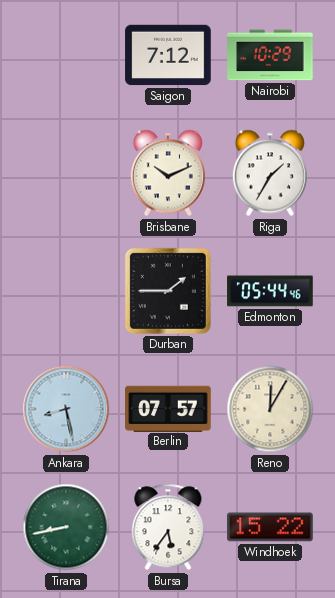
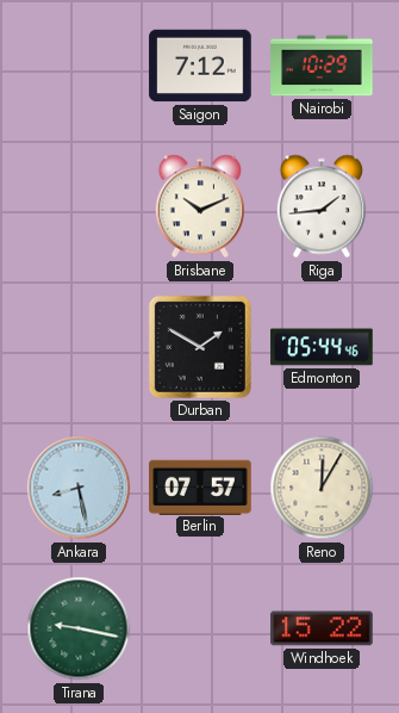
Riga: 1:35 -> 1:44 (322, 206)
Durban: 1:45 -> 1:50 (200, 347)
Tirana: 8:43 -> 9:17 (79, 628)
Bursa: 5:36 -> none (168, 527)
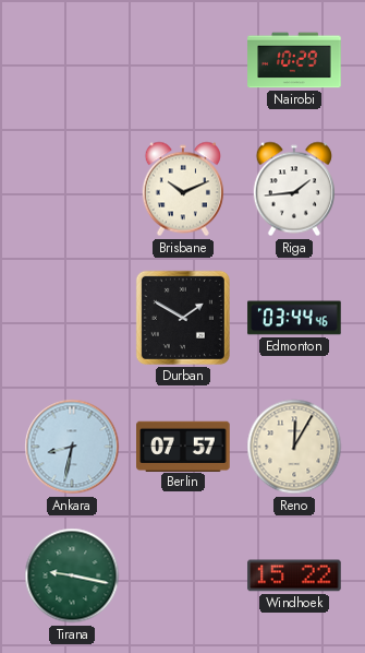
Saigon: 7:12 -> none (200, 66)
Edmonton: 05:44 -> 03:44 (294, 318)
Ankara: 8:28 -> 8:32 (72, 447)
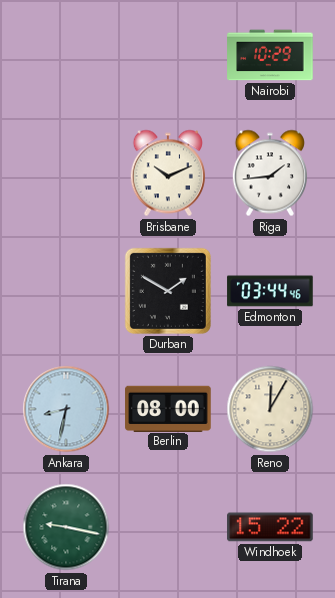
Berlin: 07:57 -> 08:00 (168, 408)
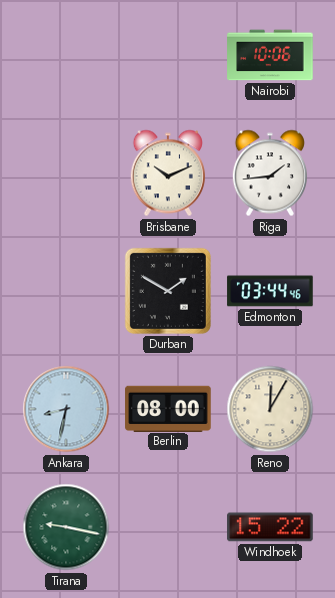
Nairobi: 10:29 -> 10:06 (270, 55)
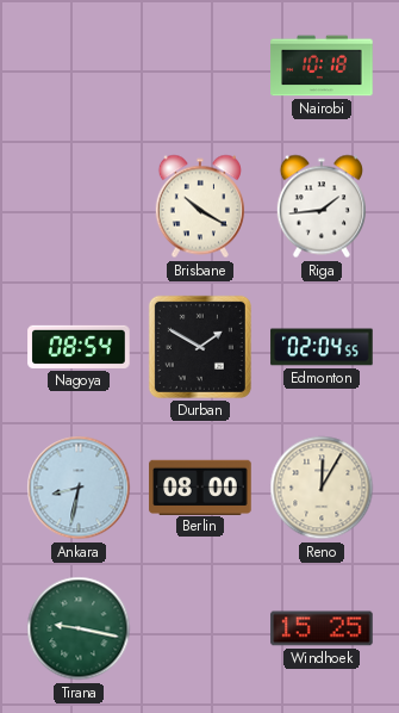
Nairobi: 10:06 -> 10:18 (322, 66)
Brisbane: 10:11 -> 10:20 (200, 206)
Nagoya: none -> 08:54 (79, 347)
Edmonton: 03:44 -> 02:04 (322, 347)
Windhoek: 15:22 -> 15:25 (322, 628)
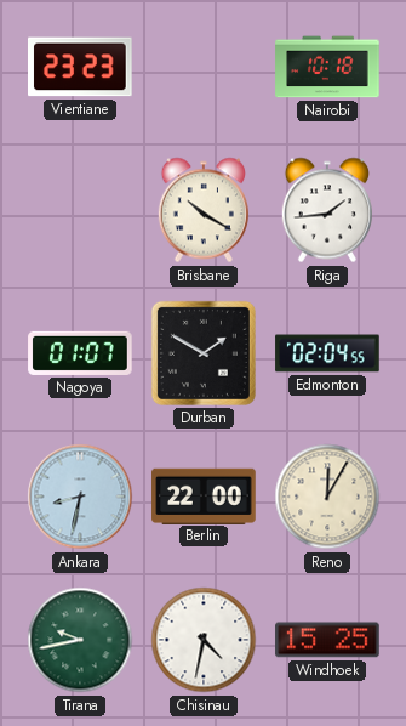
Vientiane: none -> 23:23 (81, 67)
Nagoya: 08:54 -> 01:07 (80, 353)
Berlin: 08:00 -> 22:00 (204, 495)
Tirana: 9:17 -> 9:43 (80, 640)
Chisinau: none -> 4:32 (204, 640)
